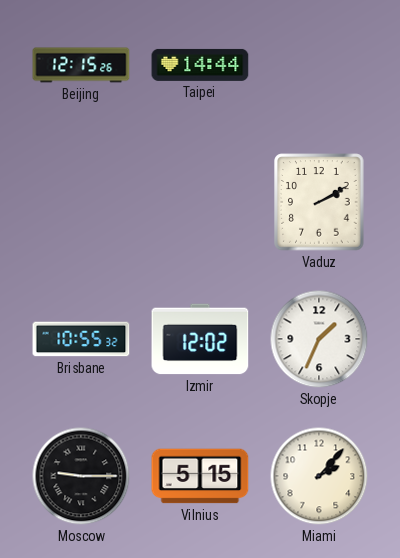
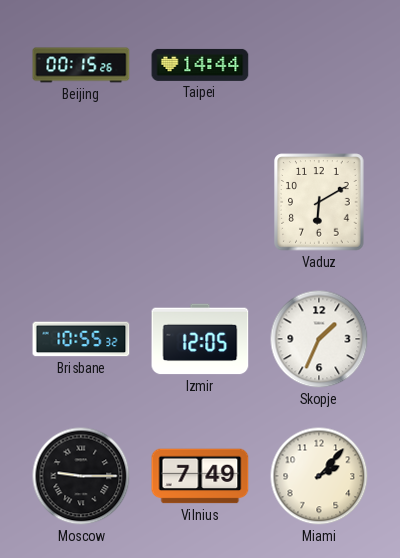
Beijing: 12:15 -> 00:15 (81, 65)
Vaduz: 2:10 -> 6:10 (319, 202)
Izmir: 12:02 -> 12:05 (200, 339)
Vilnius: 5:15 -> 7:49 (200, 476)
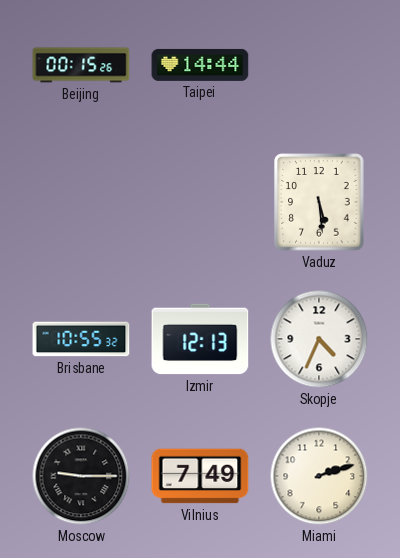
Vaduz: 6:10 -> 5:29 (319, 202)
Izmir: 12:05 -> 12:13 (200, 339)
Skopje: 1:34 -> 4:34 (319, 339)
Miami: 2:07 -> 2:12 (319, 476)
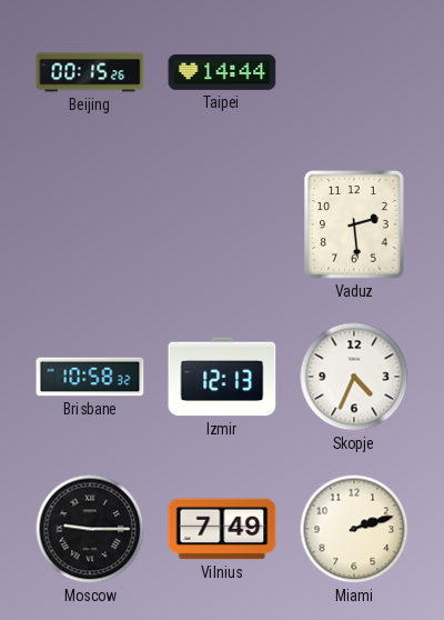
Vaduz: 5:29 -> 2:29 (354, 224)
Brisbane: 10:55 -> 10:58 (90, 377)
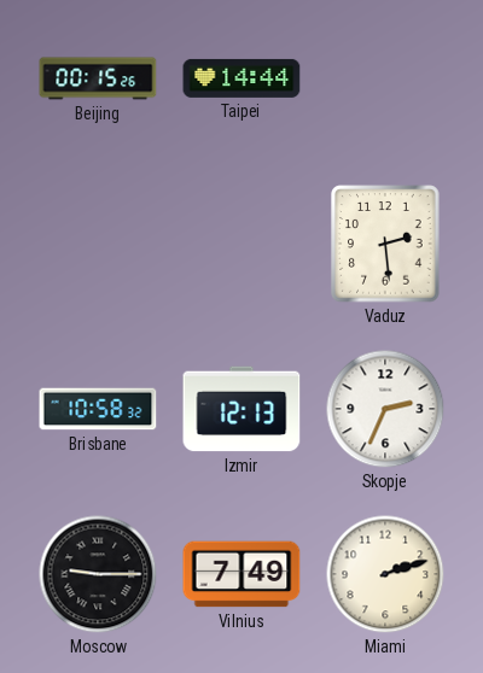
Skopje: 4:34 -> 2:34 (385, 409)
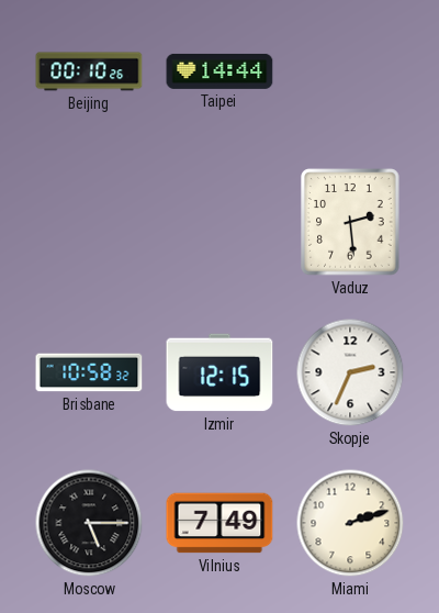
Beijing: 00:15 -> 00:10 (89, 71)
Izmir: 12:13 -> 12:15 (219, 372)
Moscow: 9:15 -> 5:15 (89, 523)
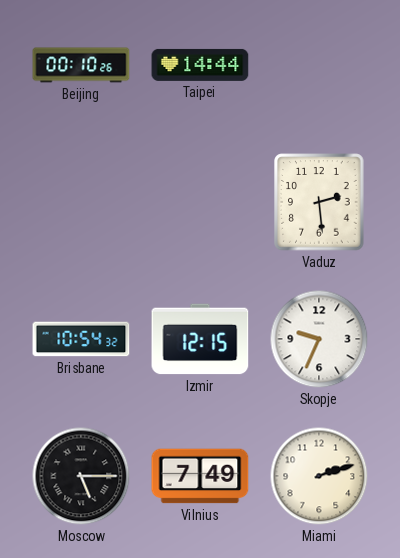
Brisbane: 10:58 -> 10:54 (81, 339)
Skopje: 2:34 -> 9:34 (319, 339)
